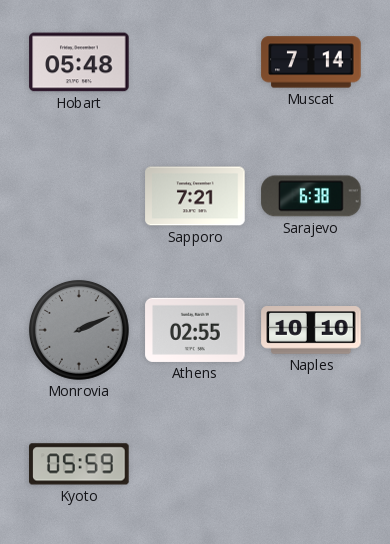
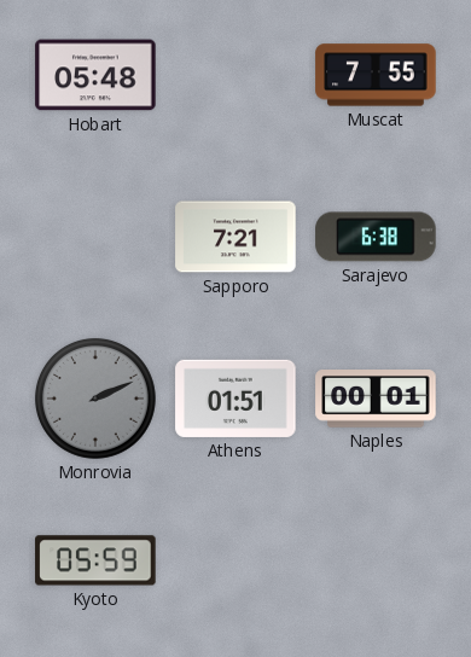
Muscat: 7:14 -> 7:55 (376, 75)
Athens: 02:55 -> 01:51 (235, 399)
Naples: 10:10 -> 00:01 (376, 399)
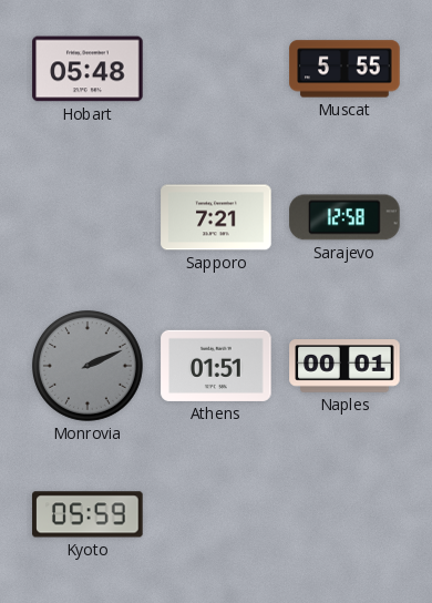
Muscat: 7:55 -> 5:55 (344, 69)
Sarajevo: 6:38 -> 12:58 (344, 217)
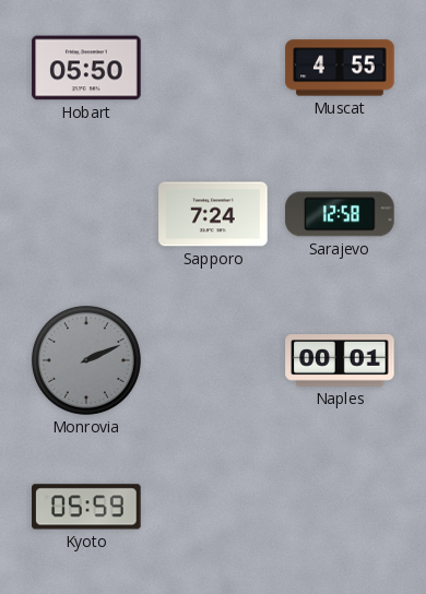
Hobart: 05:48 -> 05:50 (86, 68)
Muscat: 5:55 -> 4:55 (340, 68)
Sapporo: 7:21 -> 7:24 (213, 214)
Athens: 01:51 -> none (216, 366)
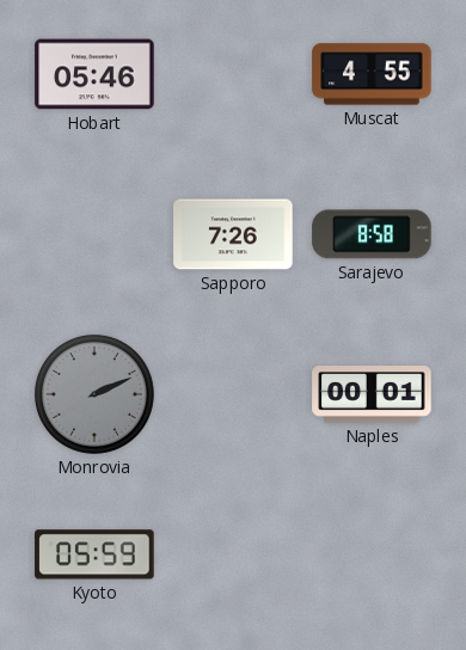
Hobart: 05:50 -> 05:46 (94, 74)
Sapporo: 7:24 -> 7:26 (233, 234)
Sarajevo: 12:58 -> 8:58 (372, 234)
